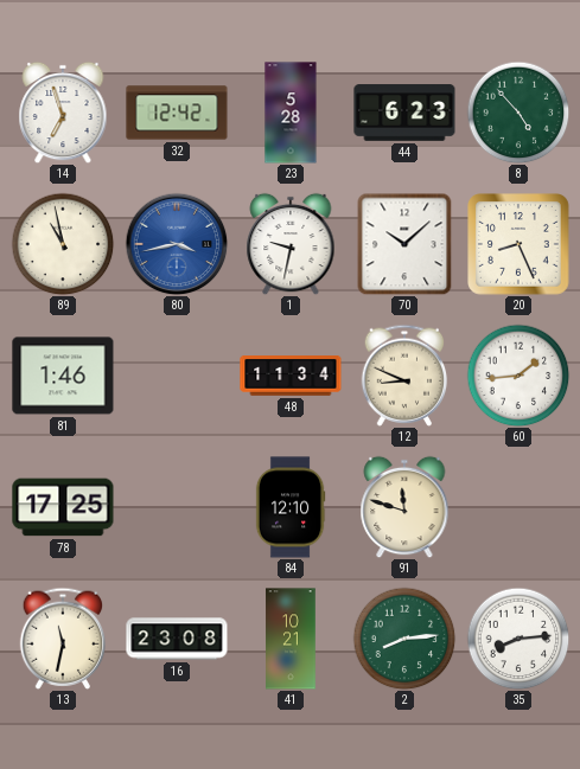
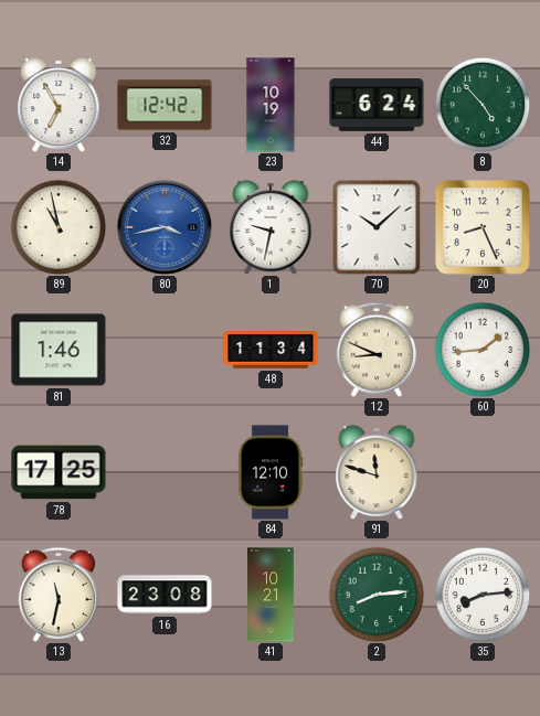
14: 6:57 -> 6:55 (59, 105)
23: 5:28 -> 10:19 (271, 105)
44: 6:23 -> 6:24 (377, 105)
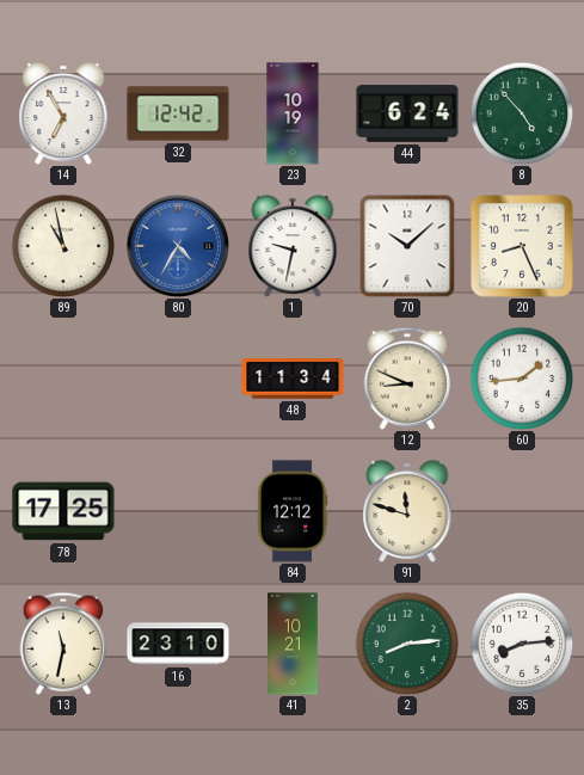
80: 3:43 -> 4:35 (178, 246)
81: 1:46 -> none (59, 350)
84: 12:10 -> 12:12 (293, 511)
16: 23:08 -> 23:10 (178, 644)
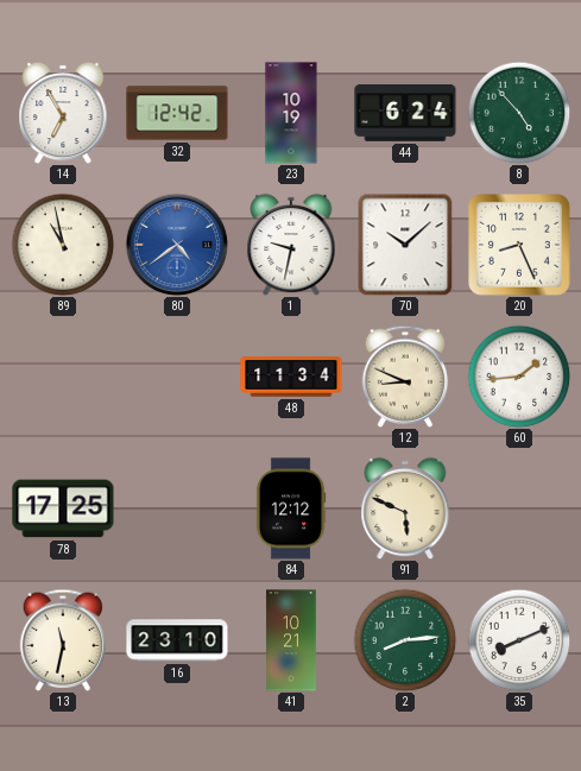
80: 4:35 -> 4:39 (177, 245)
91: 11:48 -> 5:49 (405, 508)
35: 8:14 -> 8:11 (519, 640)
